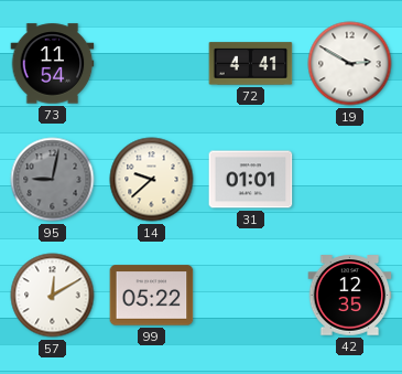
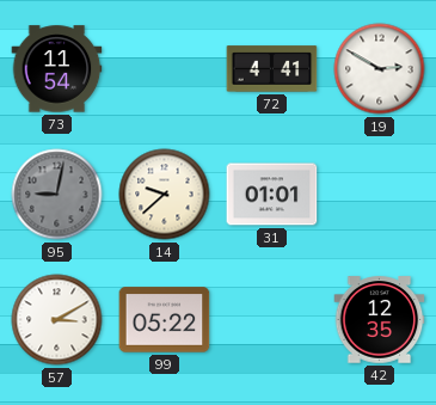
57: 12:10 -> 3:10 (57, 320)
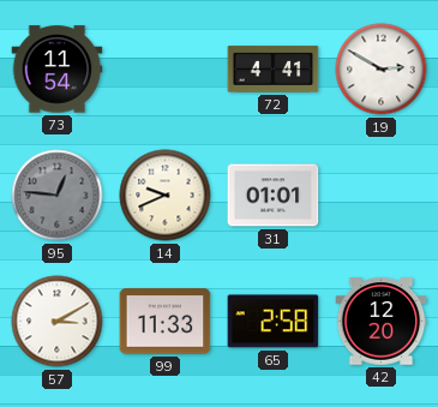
95: 9:02 -> 12:46 (58, 196)
14: 9:38 -> 9:41 (166, 196)
99: 05:22 -> 11:33 (166, 322)
65: none -> 2:58 (274, 322)
42: 12:35 -> 12:20 (382, 322)
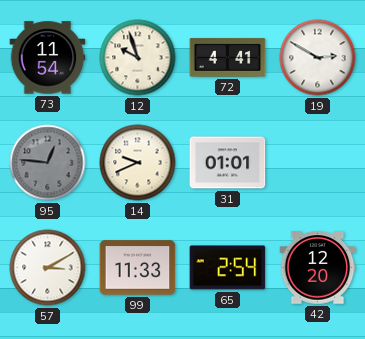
12: none -> 9:57 (138, 58)
65: 2:58 -> 2:54 (228, 268)
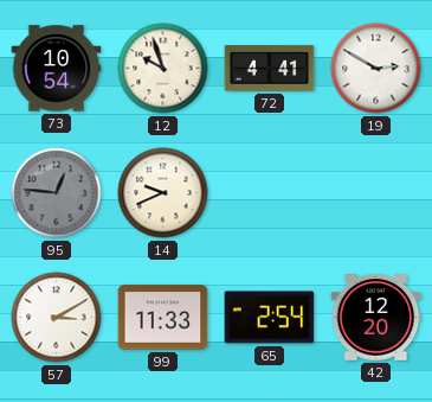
73: 11:54 -> 10:54 (57, 69)
31: 01:01 -> none (228, 163)
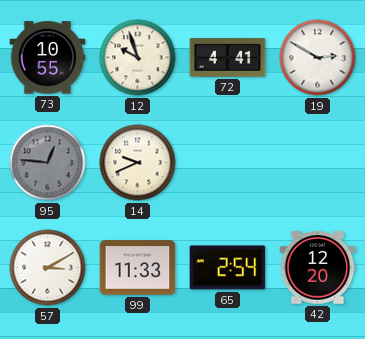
73: 10:54 -> 10:55 (48, 58)
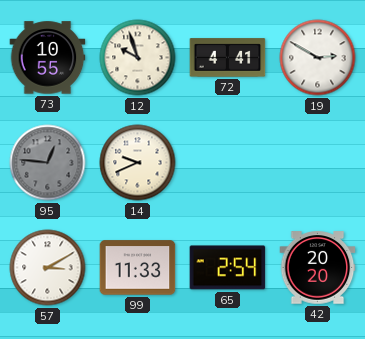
42: 12:20 -> 20:20 (318, 268)
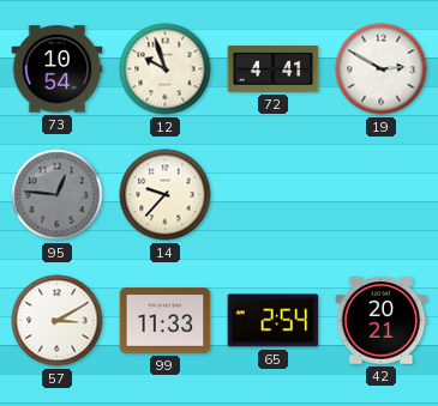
73: 10:55 -> 10:54 (58, 69)
14: 9:41 -> 9:37 (166, 195)
42: 20:20 -> 20:21 (382, 321)
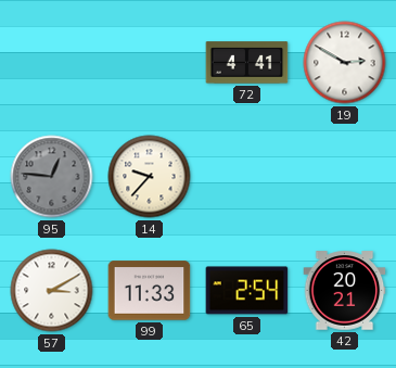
73: 10:54 -> none (58, 69)
12: 9:57 -> none (166, 69)
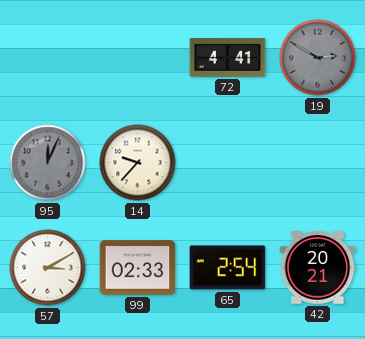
19 dial: white -> grey (318, 58)
95: 12:46 -> 12:04 (48, 163)
99: 11:33 -> 02:33 (138, 268)
